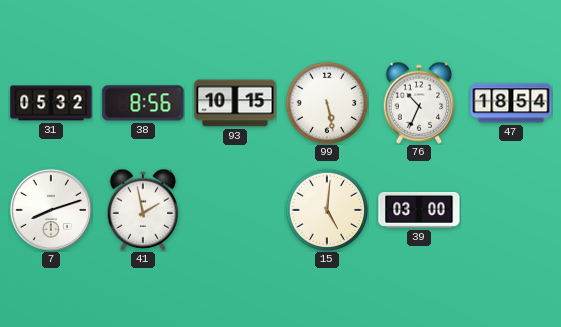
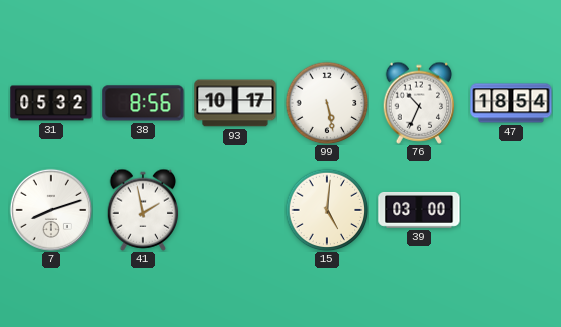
93: 10:15 -> 10:17 (235, 103)
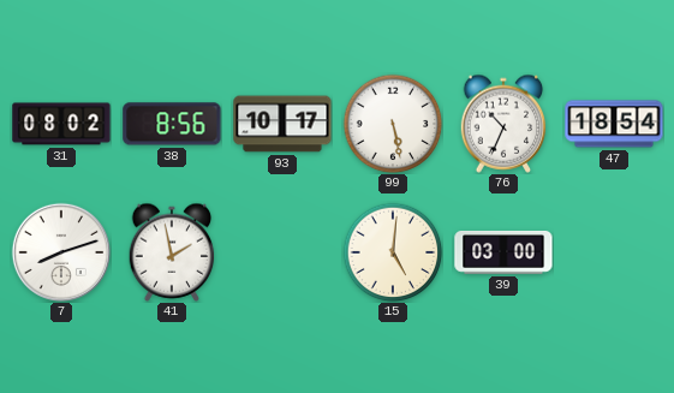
31: 05:32 -> 08:02 (61, 124)
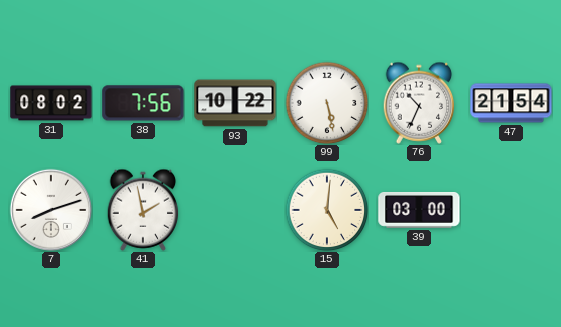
38: 8:56 -> 7:56 (143, 103)
93: 10:17 -> 10:22 (235, 103)
47: 18:54 -> 21:54 (511, 103)
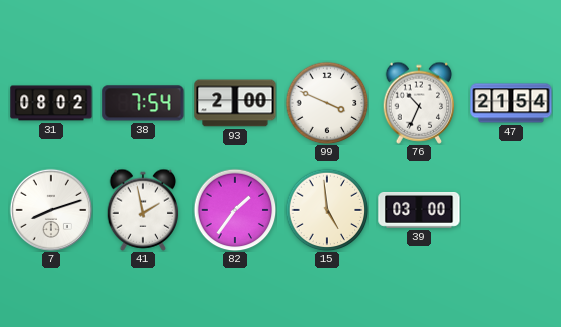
38: 7:56 -> 7:54 (143, 103)
93: 10:22 -> 2:00 (235, 103)
99: 5:28 -> 3:49 (327, 103)
82: none -> 1:36 (235, 210)
15: 5:01 -> 4:59 (327, 210)
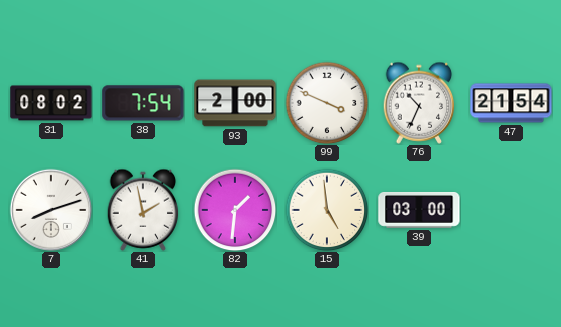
82: 1:36 -> 1:31 (235, 210)
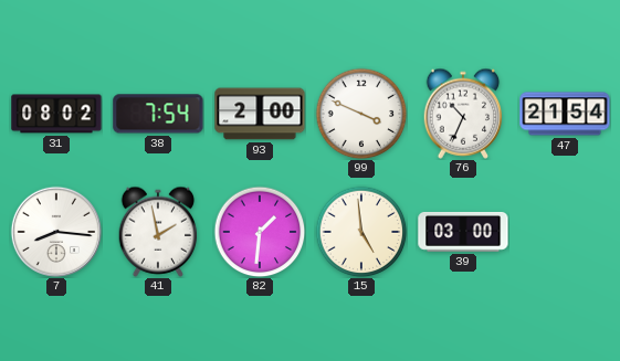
7: 8:12 -> 8:16 (55, 231)
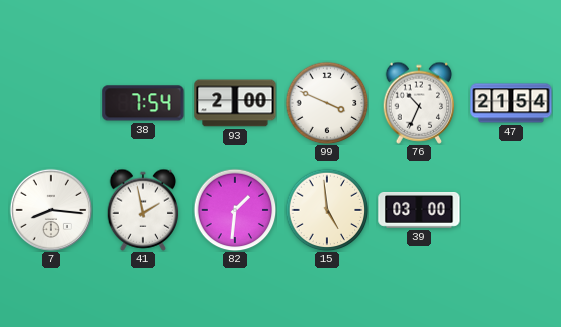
31: 08:02 -> none (56, 114)
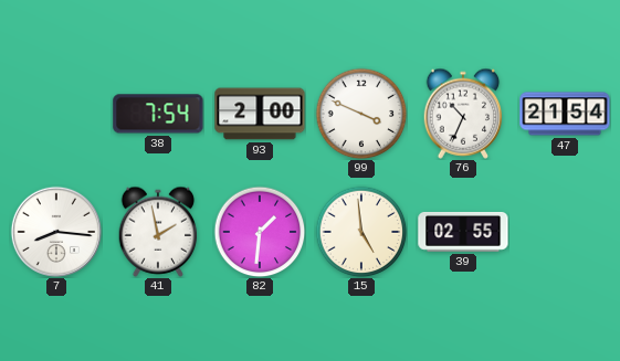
39: 03:00 -> 02:55 (463, 232)
